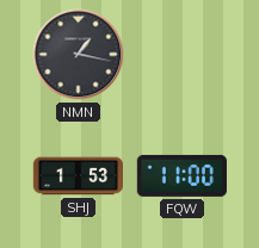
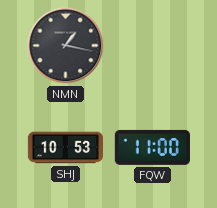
SHJ: 1:53 -> 10:53 (65, 148)
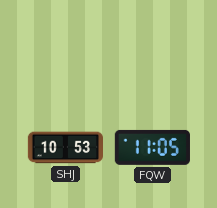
NMN: 1:17 -> none (66, 46)
FQW: 11:00 -> 11:05 (152, 147)
